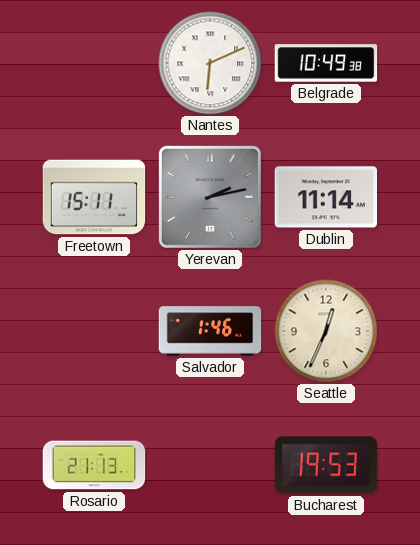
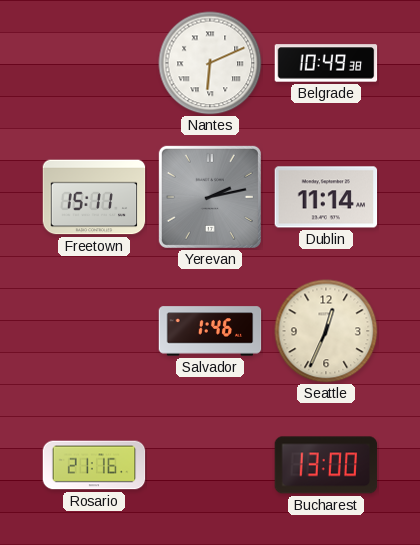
Rosario: 21:13 -> 21:16 (94, 465)
Bucharest: 19:53 -> 13:00 (326, 465)
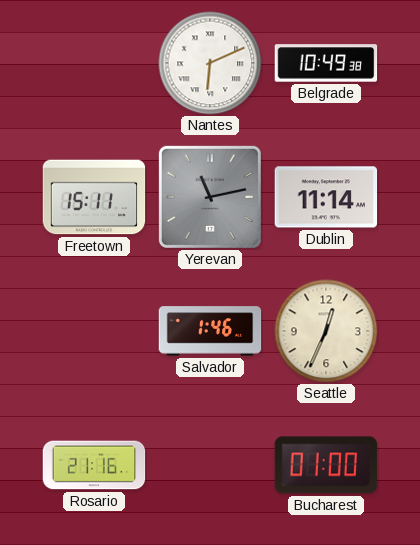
Yerevan: 2:13 -> 11:13 (210, 197)
Bucharest: 13:00 -> 01:00 (326, 465)
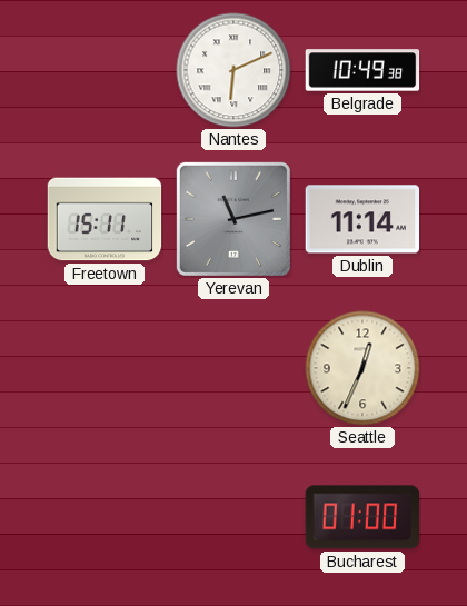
Salvador: 1:46 -> none (210, 331)
Rosario: 21:16 -> none (94, 465)
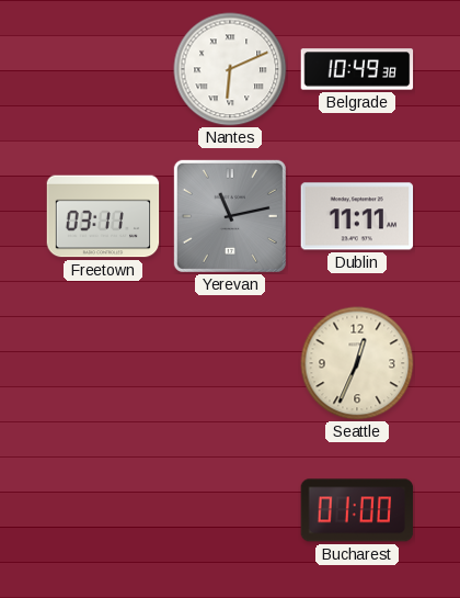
Freetown: 15:11 -> 03:11 (103, 216)
Dublin: 11:14 -> 11:11 (357, 216)
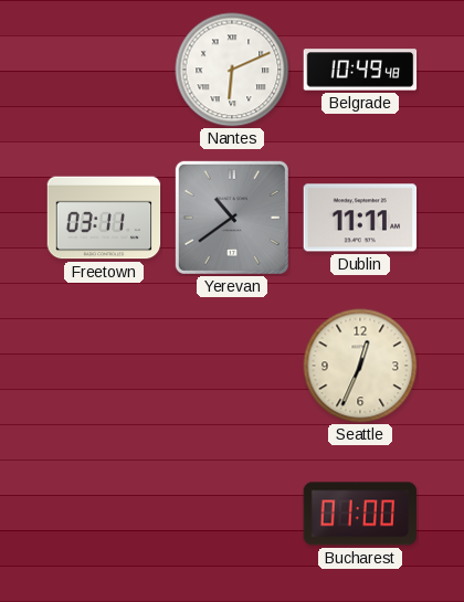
Belgrade: 10:49:38 -> 10:49:48 (360, 70)
Yerevan: 11:13 -> 10:39 (232, 218)
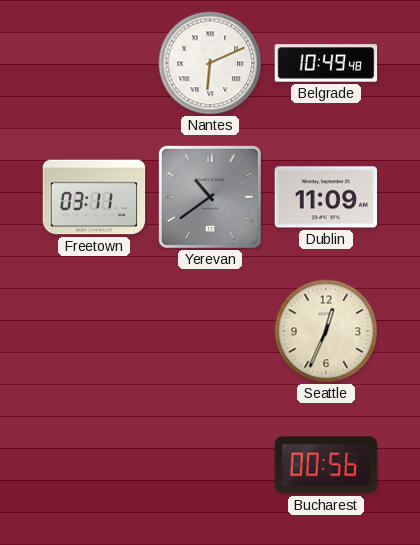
Dublin: 11:11 -> 11:09 (326, 197)
Bucharest: 01:00 -> 00:56 (326, 465)
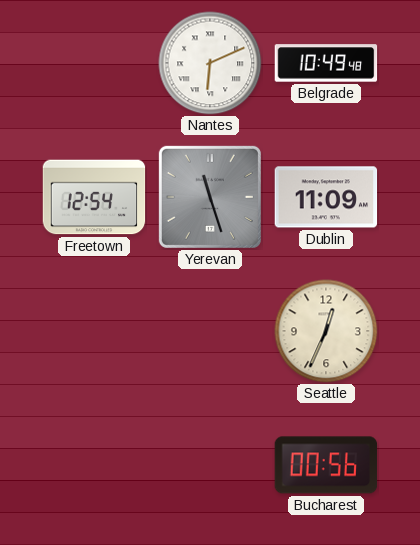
Freetown: 03:11 -> 12:54 (94, 197)
Yerevan: 10:39 -> 11:27 (210, 197)
